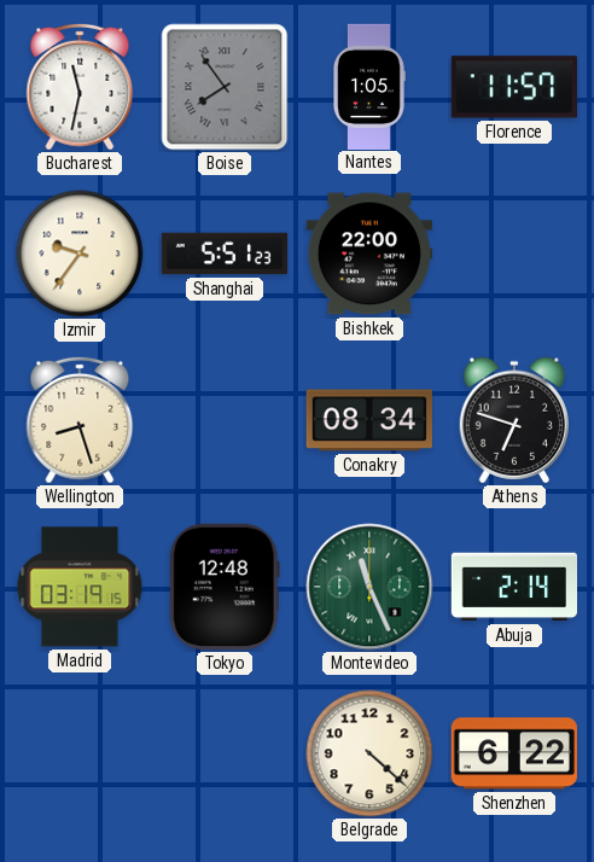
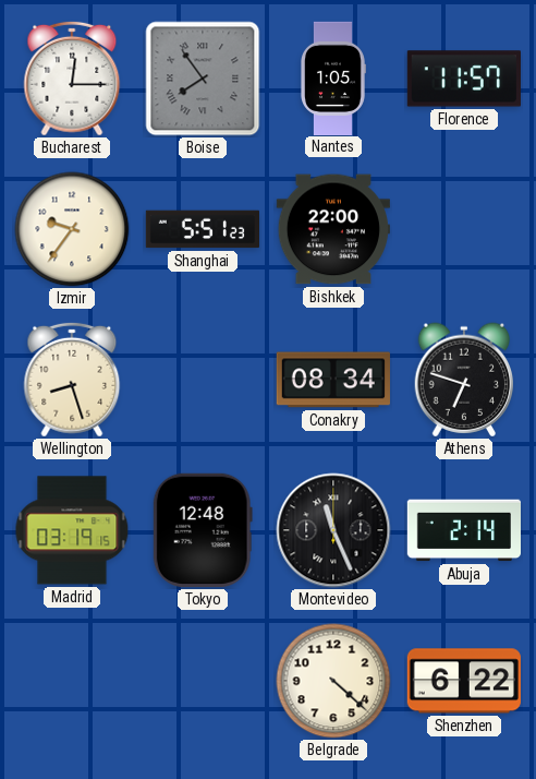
Bucharest: 11:32 -> 12:15 (72, 79)
Montevideo dial: green -> black (333, 530)
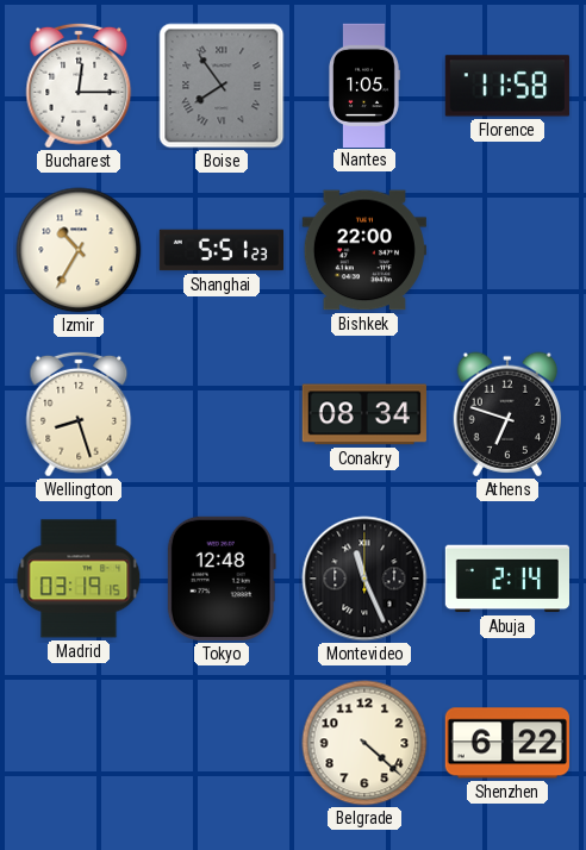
Florence: 11:57 -> 11:58 (507, 86)
Izmir: 9:36 -> 10:35 (79, 250)
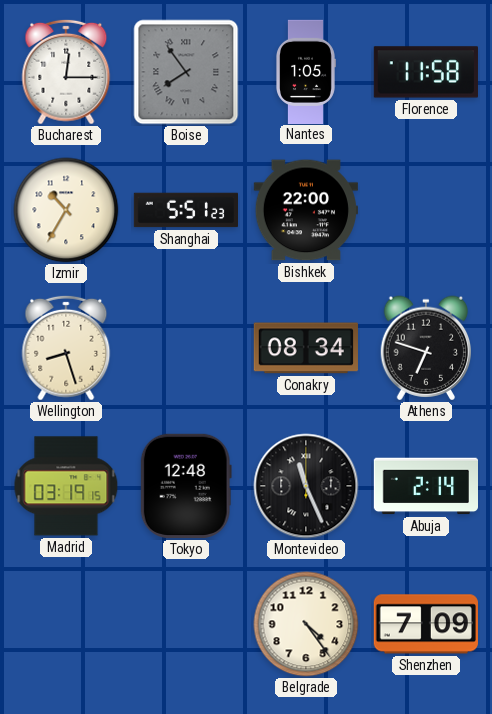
Belgrade: 4:22 -> 4:24 (306, 624)
Shenzhen: 6:22 -> 7:09 (426, 624)
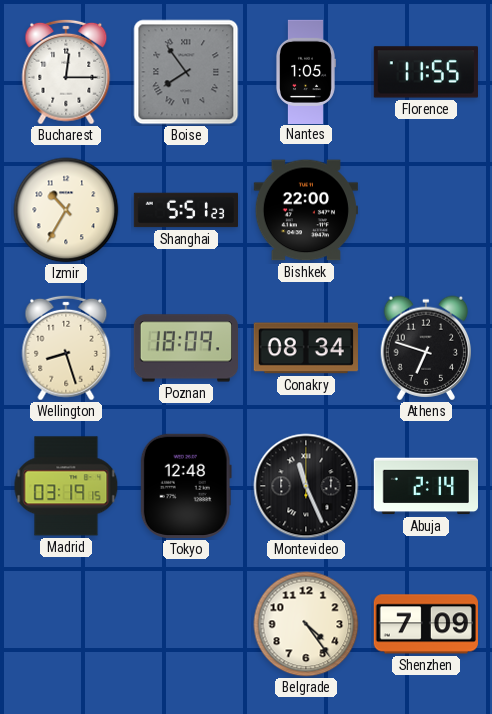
Florence: 11:58 -> 11:55 (426, 72)
Poznan: none -> 18:09 (185, 348)
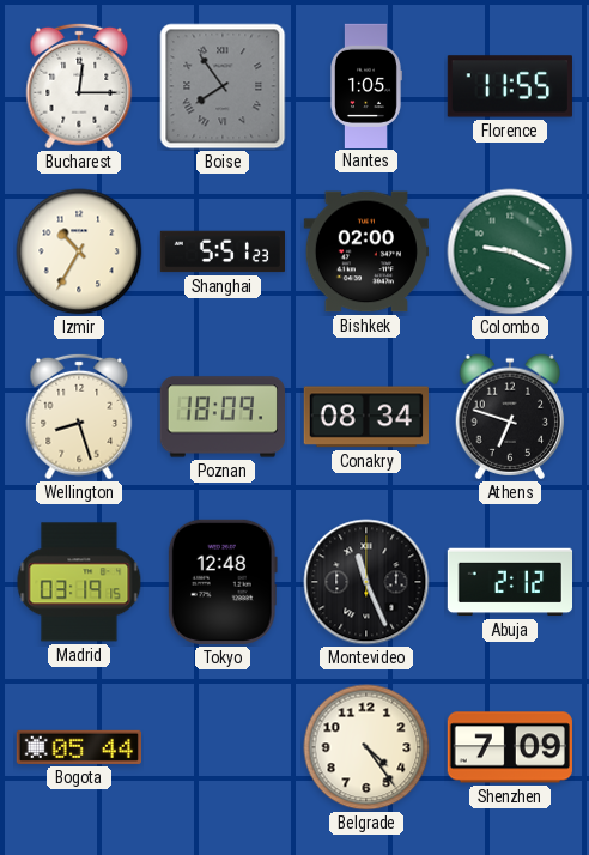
Bishkek: 22:00 -> 02:00 (366, 251)
Colombo: none -> 9:19 (510, 251)
Abuja: 2:14 -> 2:12 (509, 582)
Bogota: none -> 05:44 (79, 747)
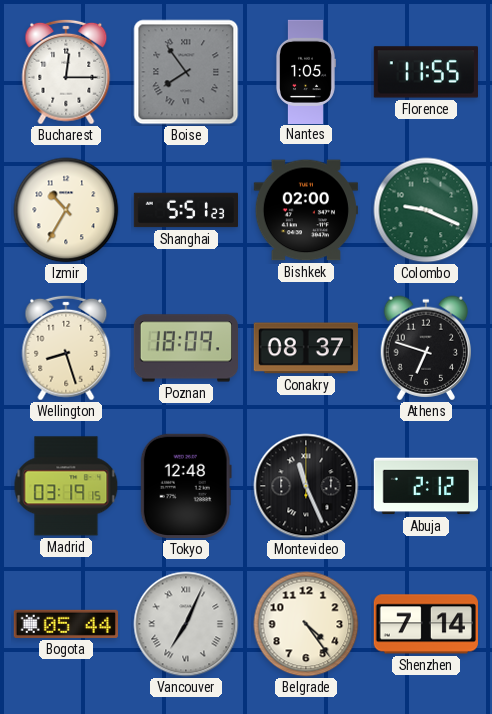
Conakry: 08:34 -> 08:37 (306, 348)
Vancouver: none -> 7:04 (186, 624)
Shenzhen: 7:09 -> 7:14 (426, 624)
